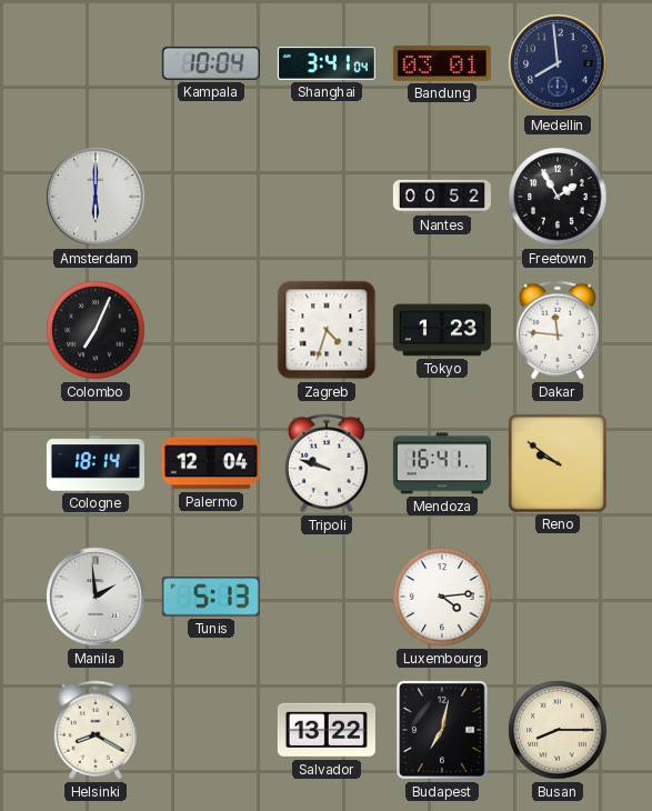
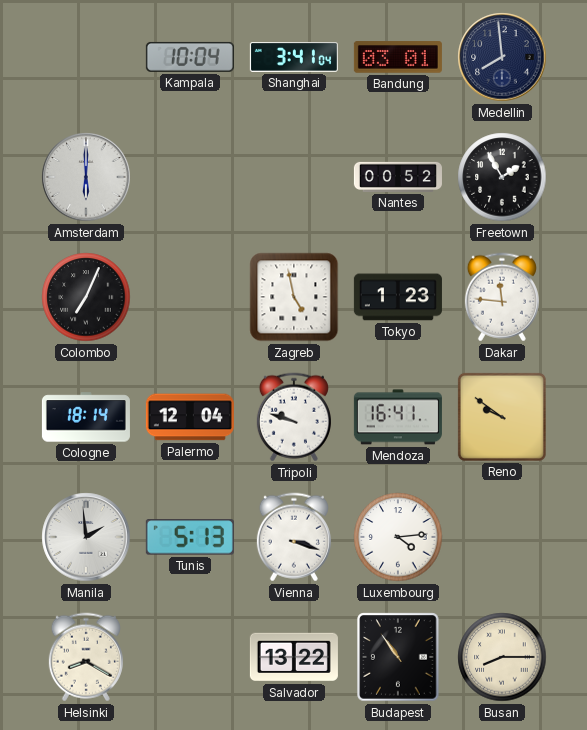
Zagreb: 4:33 -> 4:58 (294, 297)
Vienna: none -> 3:18 (294, 537)
Budapest: 7:02 -> 10:54 (398, 657)
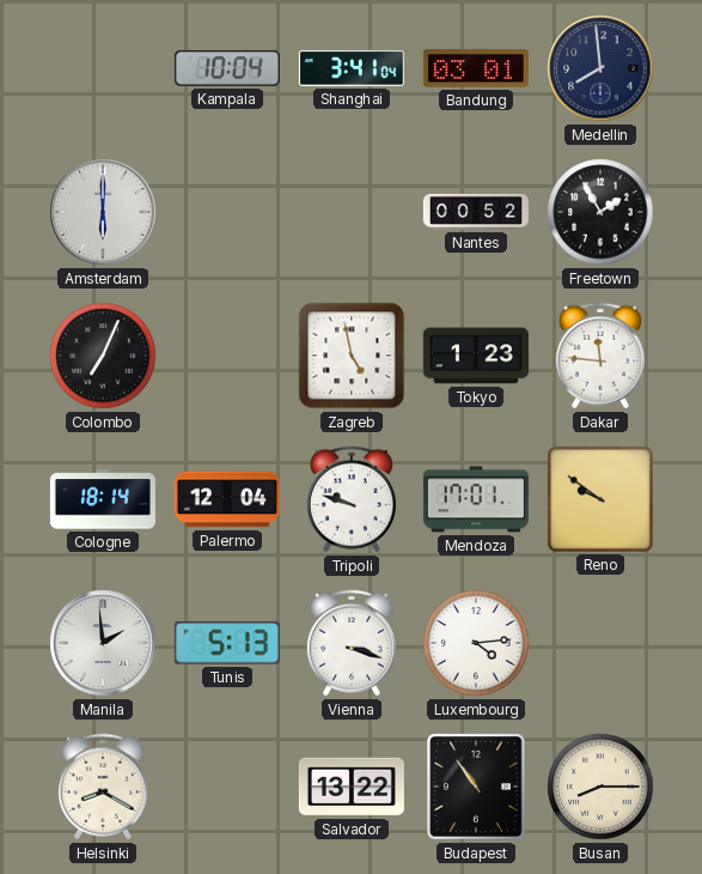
Mendoza: 16:41 -> 17:01 (476, 499)
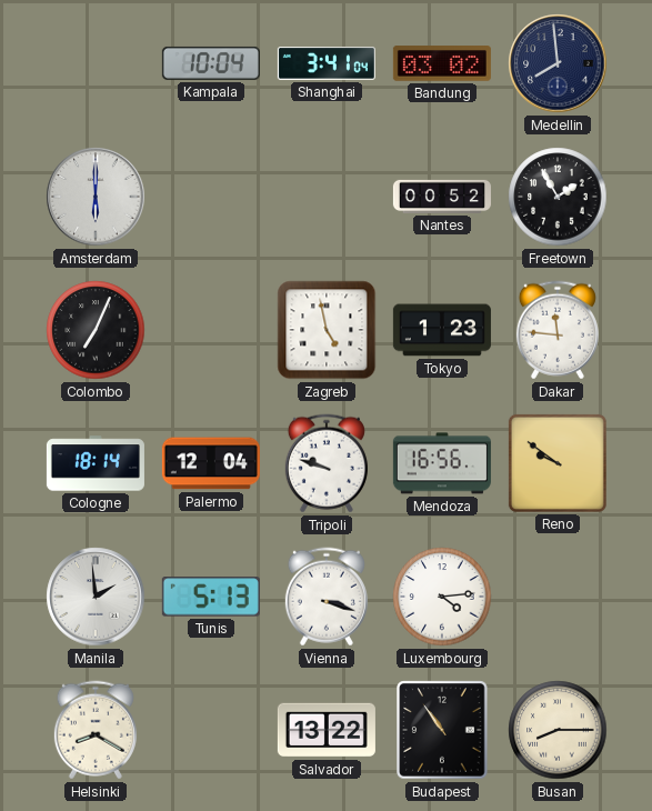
Bandung: 03:01 -> 03:02 (442, 63)
Mendoza: 17:01 -> 16:56 (442, 463)
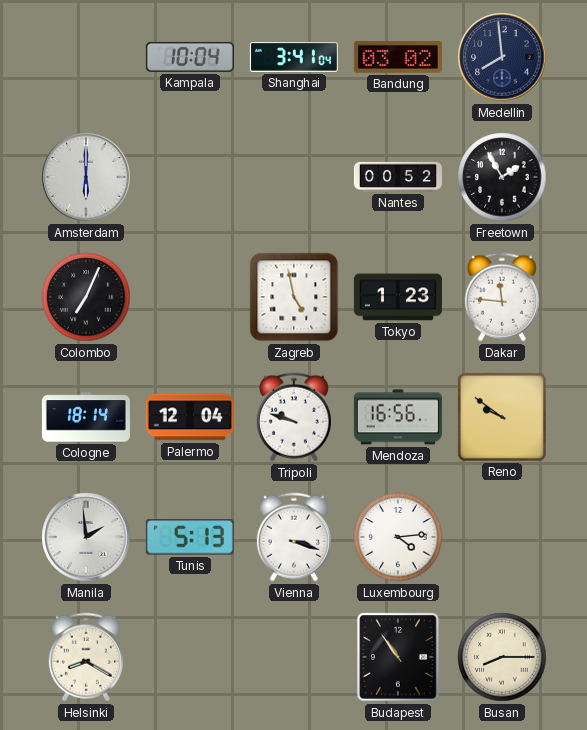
Salvador: 13:22 -> none (327, 730)
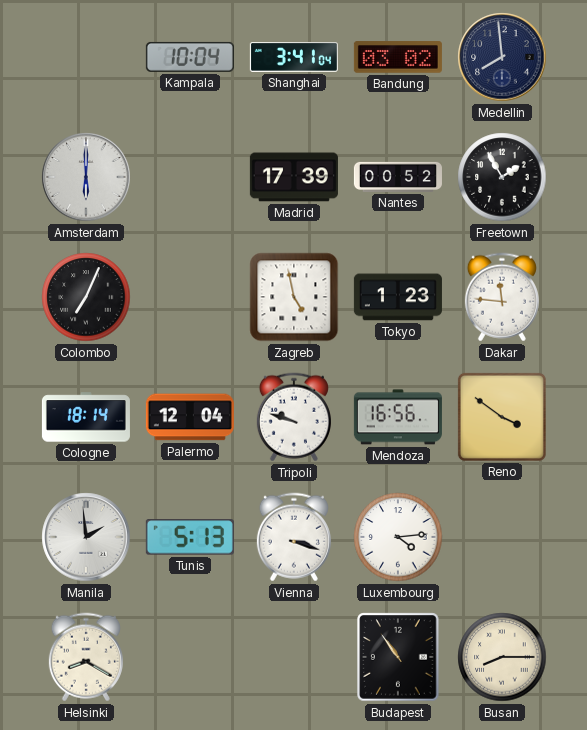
Madrid: none -> 17:39 (294, 177)
Reno: 9:51 -> 3:51 (502, 417)
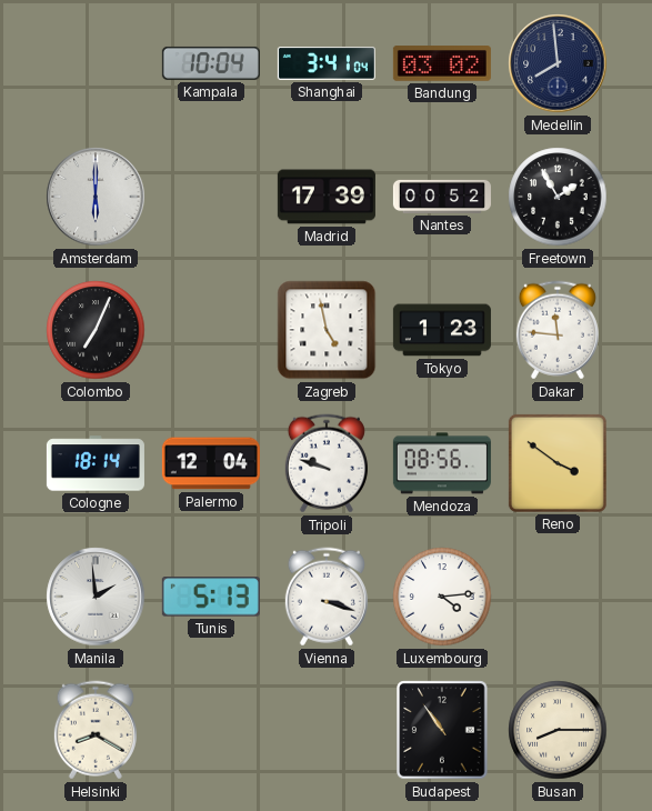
Mendoza: 16:56 -> 08:56 (442, 463)
